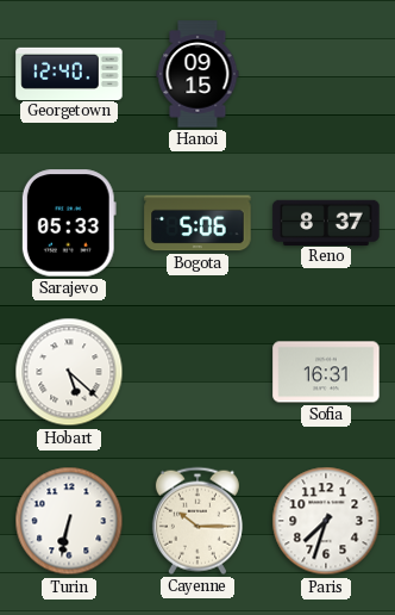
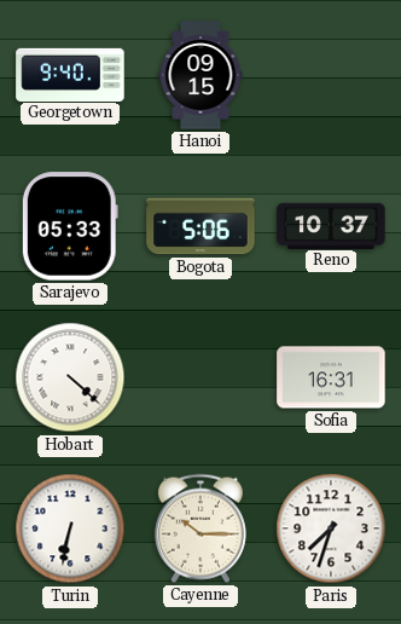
Georgetown: 12:40 -> 9:40 (70, 74)
Reno: 8:37 -> 10:37 (331, 225)
Hobart: 5:22 -> 4:22 (70, 377)
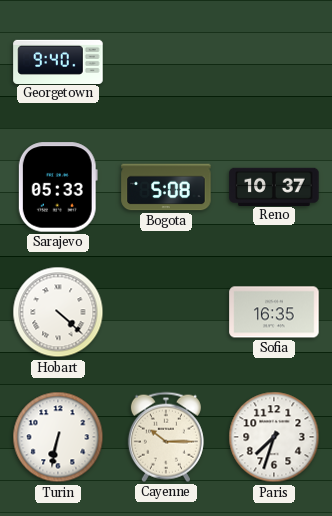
Hanoi: 09:15 -> none (200, 75)
Bogota: 5:06 -> 5:08 (166, 187)
Sofia: 16:31 -> 16:35 (274, 312)
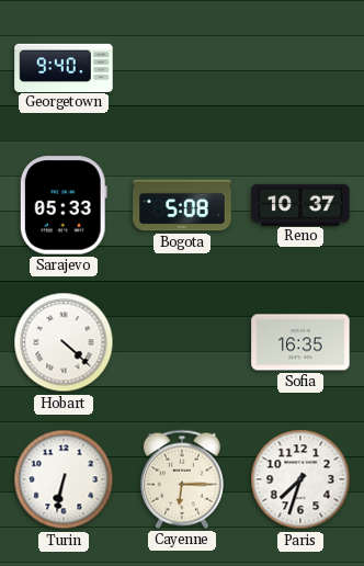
Cayenne: 10:15 -> 6:15 (182, 479)
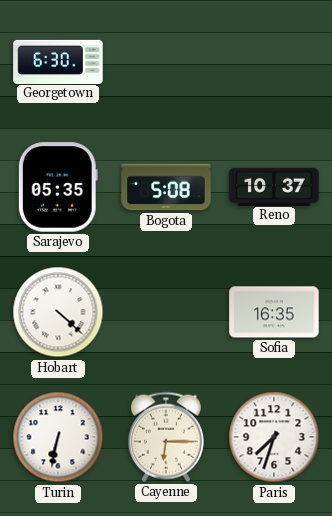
Georgetown: 9:40 -> 6:30 (58, 61)
Sarajevo: 05:33 -> 05:35 (58, 187)
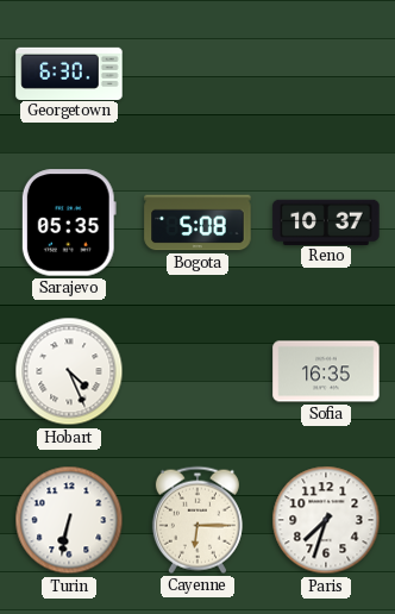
Hobart: 4:22 -> 4:26 (69, 371)
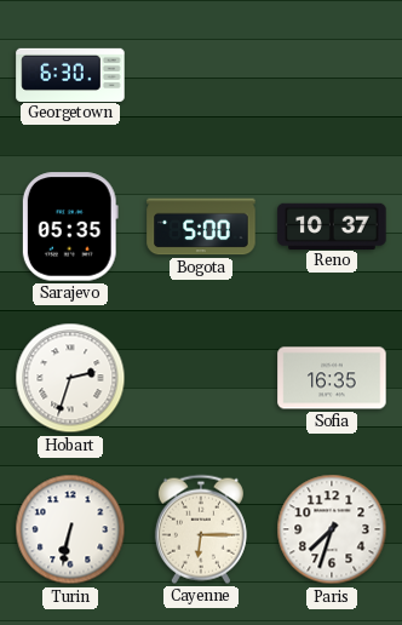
Bogota: 5:08 -> 5:00 (201, 227)
Hobart: 4:26 -> 2:33 (70, 378)
